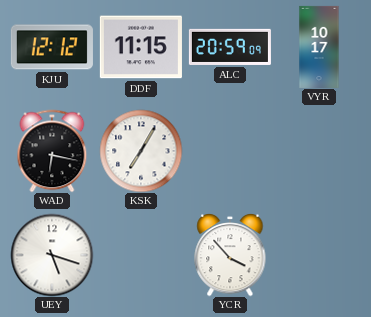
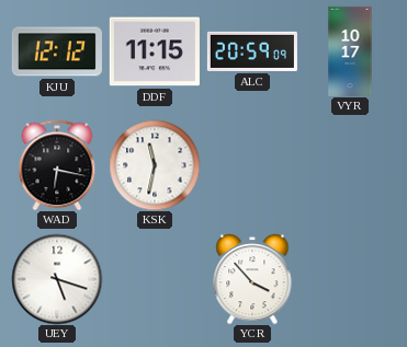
KSK: 7:05 -> 11:32 (155, 165)
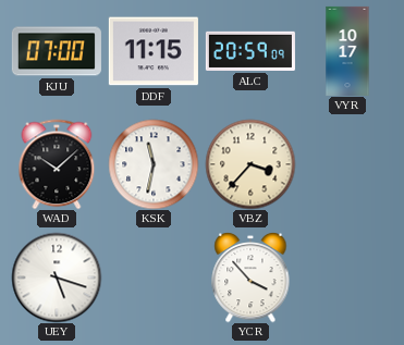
KJU: 12:12 -> 07:00 (57, 51)
WAD: 6:17 -> 10:08 (57, 164)
VBZ: none -> 3:37 (250, 164)
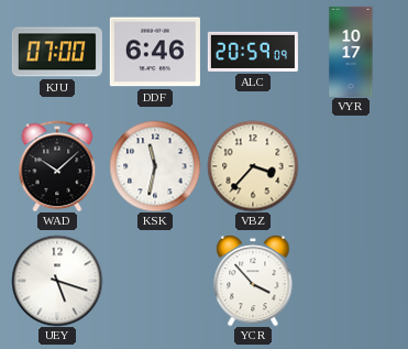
DDF: 11:15 -> 6:46 (155, 52)
